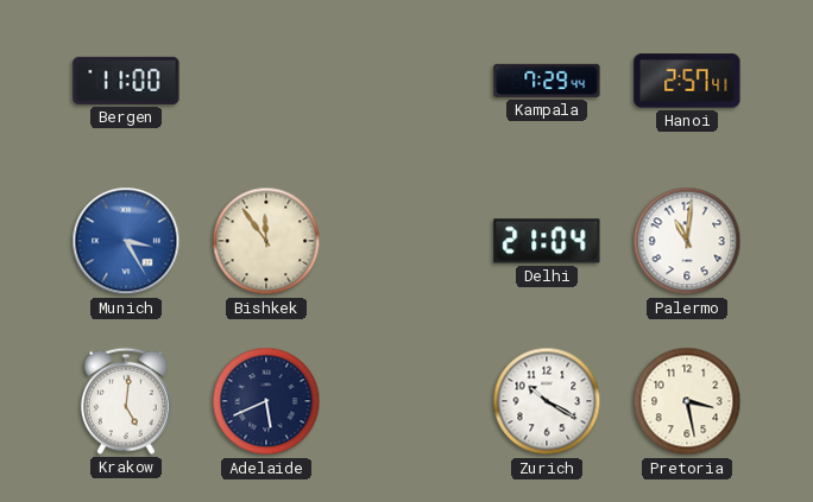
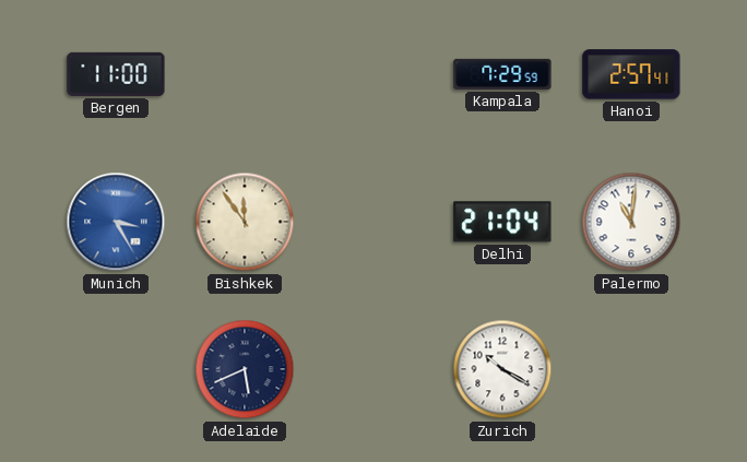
Kampala: 7:29:44 -> 7:29:59 (502, 74)
Krakow: 5:01 -> none (126, 401)
Pretoria: 3:28 -> none (687, 401)
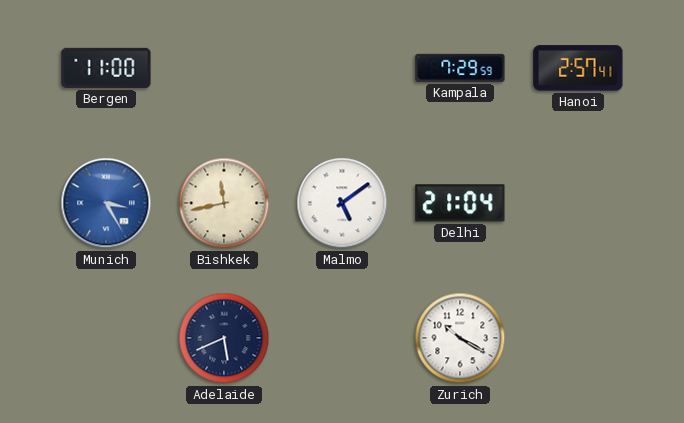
Bishkek: 11:54 -> 11:43 (224, 203)
Malmo: none -> 5:09 (342, 203)
Palermo: 11:01 -> none (631, 222)
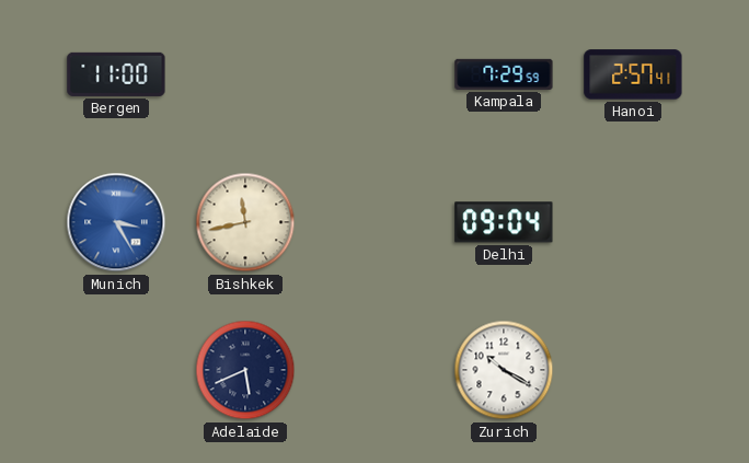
Malmo: 5:09 -> none (342, 203)
Delhi: 21:04 -> 09:04 (504, 222)
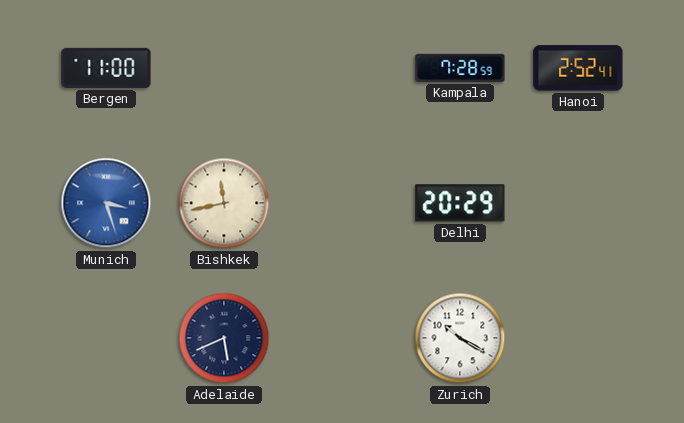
Kampala: 7:29 -> 7:28 (460, 68)
Hanoi: 2:57 -> 2:52 (578, 68)
Munich: 3:25 -> 3:27 (106, 203)
Delhi: 09:04 -> 20:29 (460, 203)
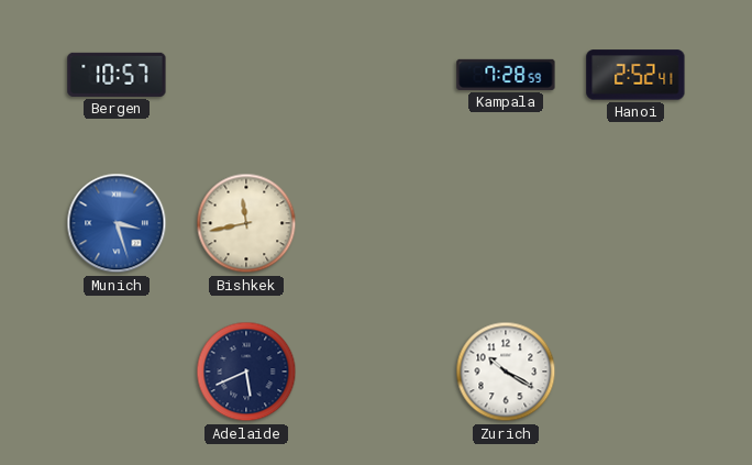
Bergen: 11:00 -> 10:57 (117, 75)
Delhi: 20:29 -> none (460, 203)
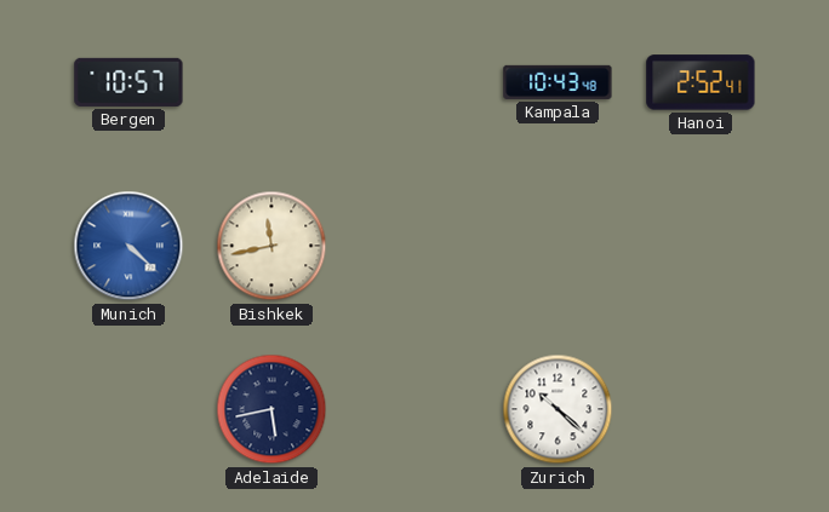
Kampala: 7:28 -> 10:43 (558, 82)
Munich: 3:27 -> 4:22 (128, 246)
Adelaide: 5:41 -> 5:43 (271, 409)
Zurich: 10:20 -> 10:22 (558, 409)
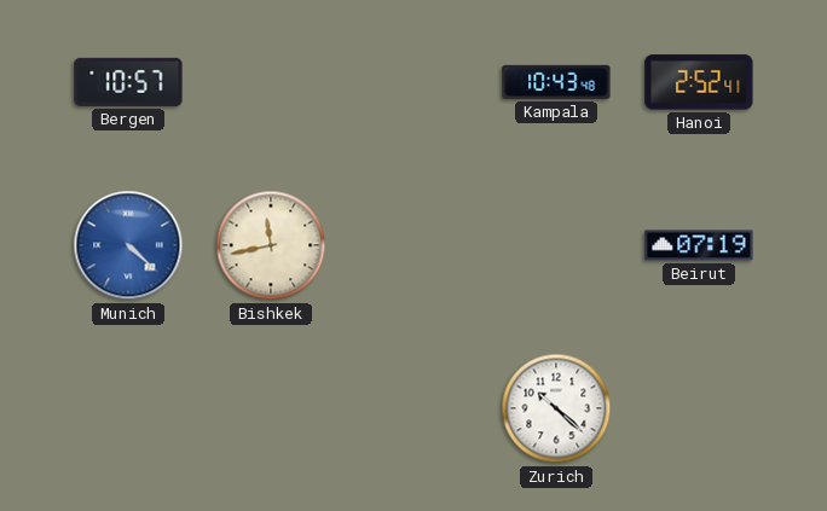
Beirut: none -> 07:19 (699, 245)
Adelaide: 5:43 -> none (271, 409)
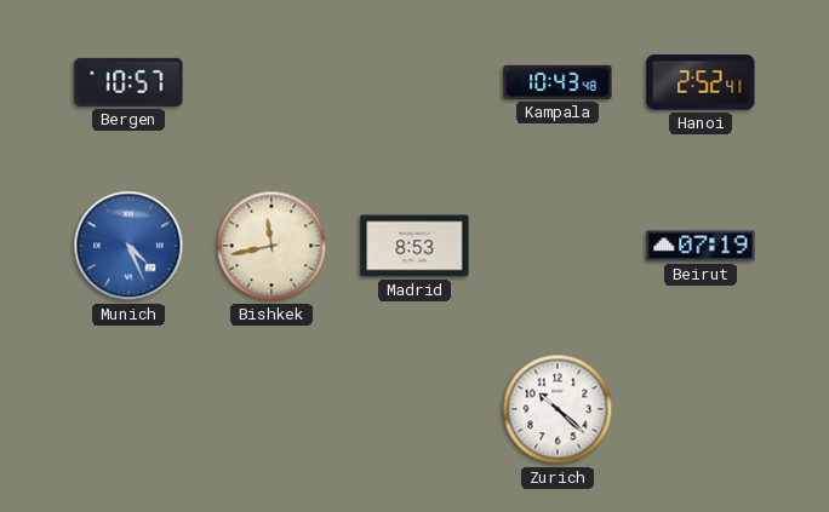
Munich: 4:22 -> 4:26 (128, 246)
Madrid: none -> 8:53 (414, 246)
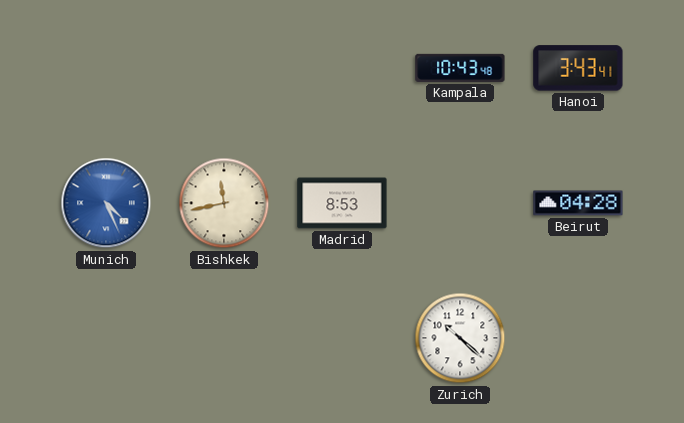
Bergen: 10:57 -> none (128, 82)
Hanoi: 2:52 -> 3:43 (578, 68)
Beirut: 07:19 -> 04:28 (578, 203)
